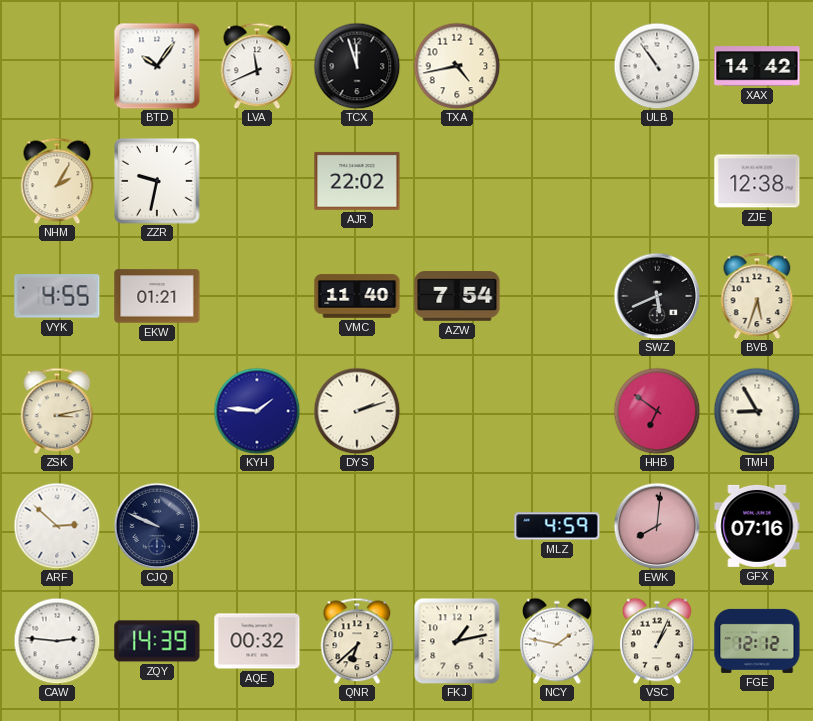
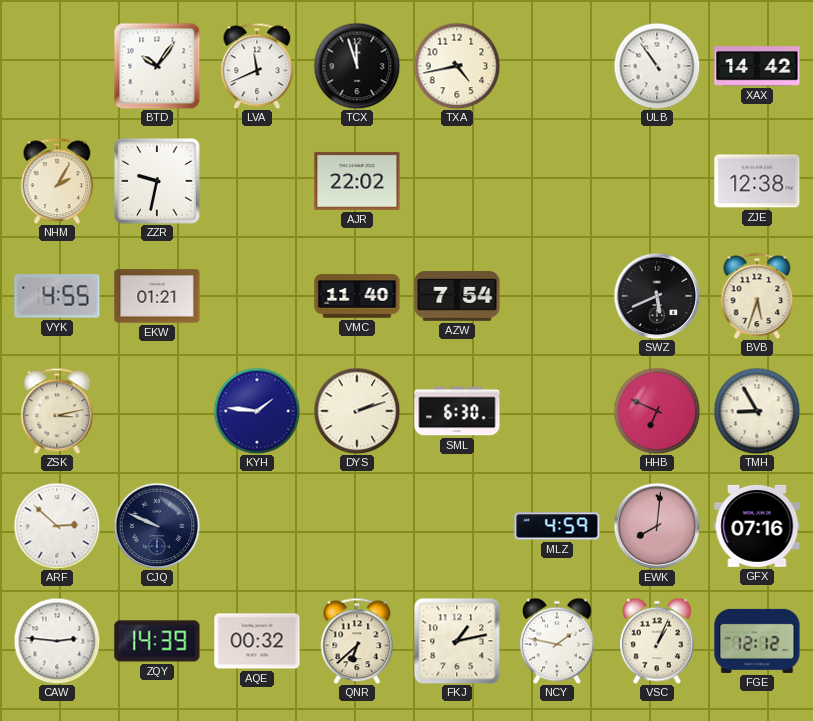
SML: none -> 6:30 (457, 411)
HHB: 6:51 -> 6:49 (657, 411)
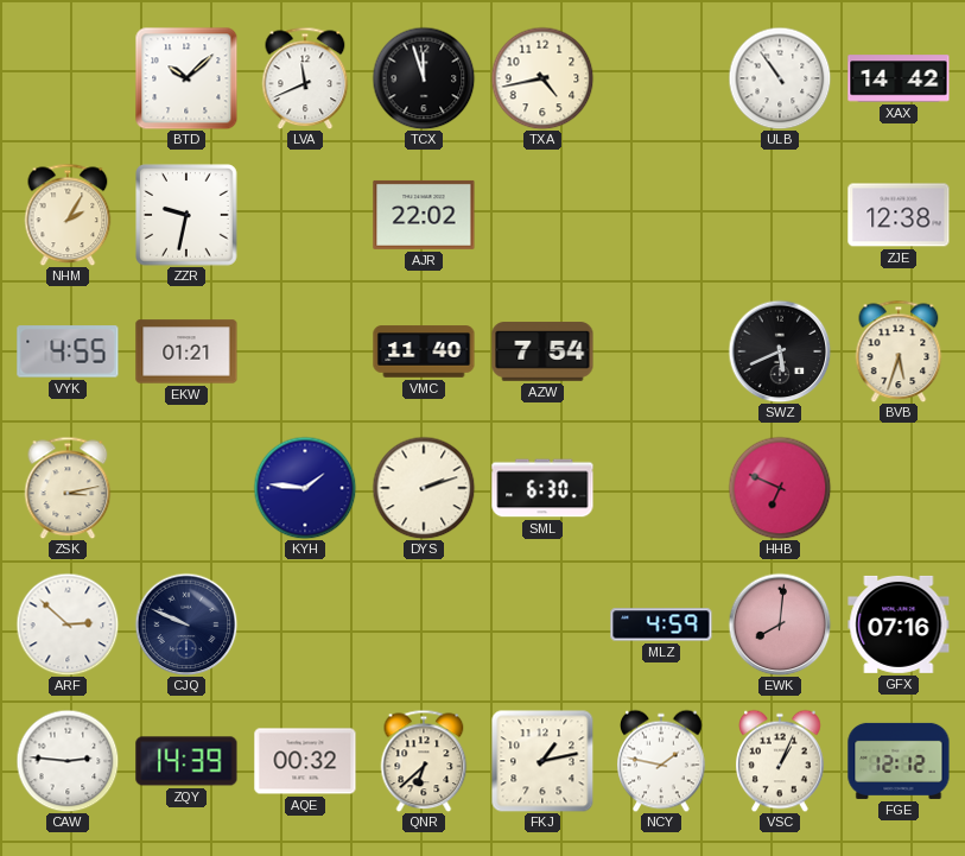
BTD: 10:06 -> 10:08 (186, 78)
TMH: 8:55 -> none (757, 411)
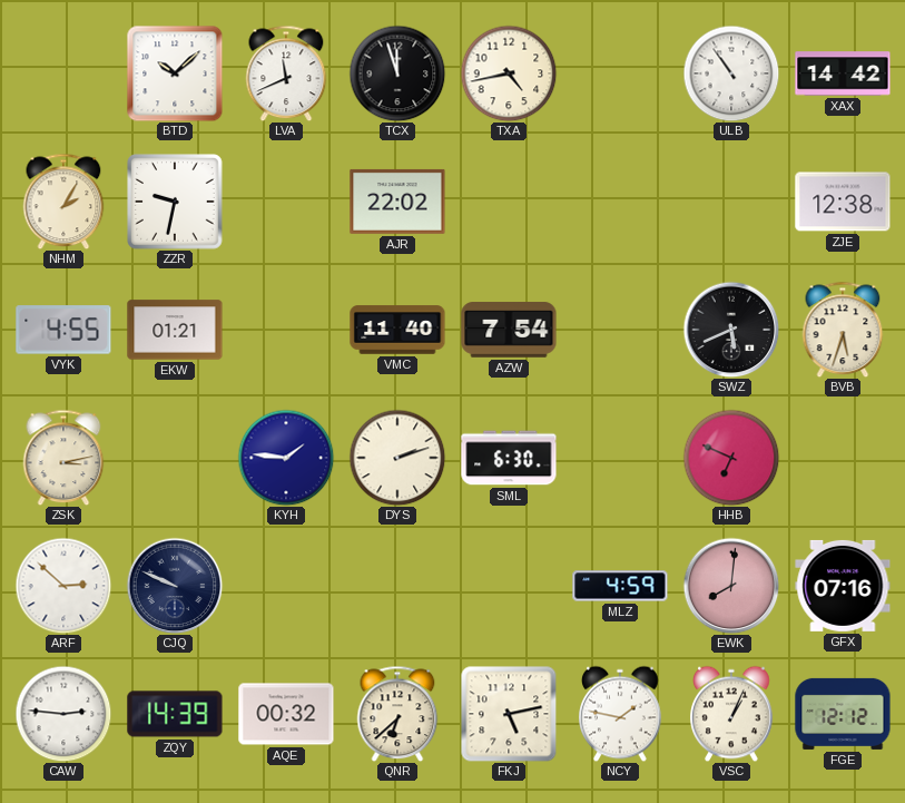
FKJ: 1:13 -> 5:13 (509, 714)
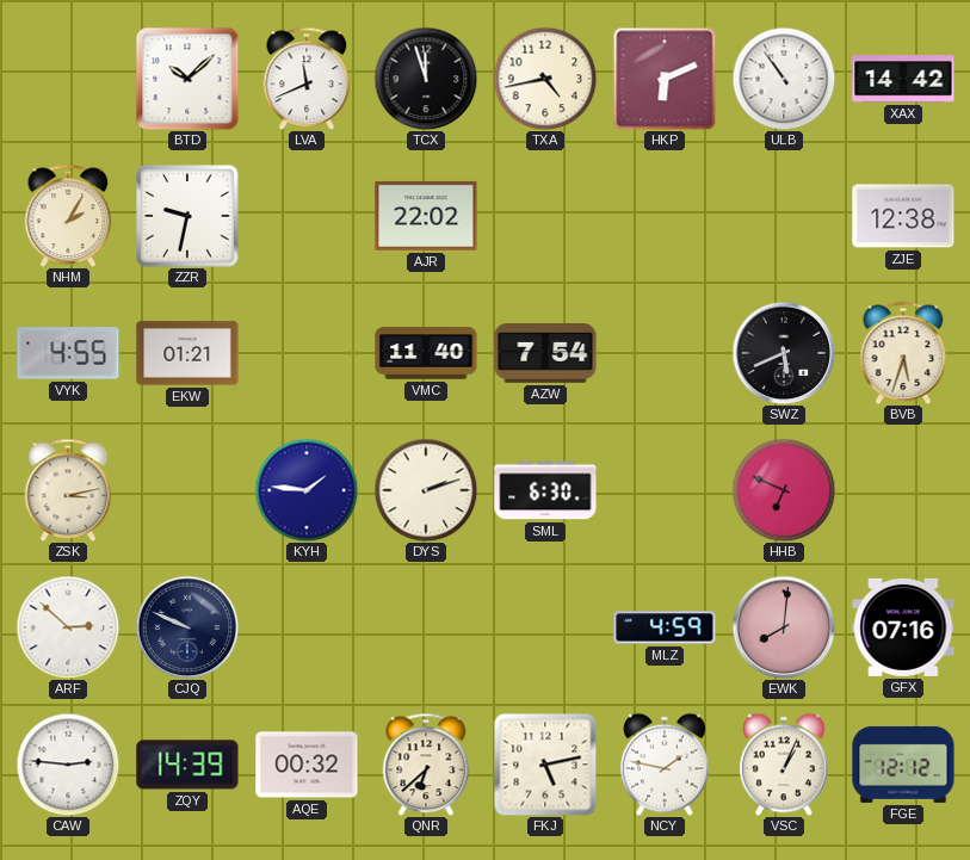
HKP: none -> 6:11 (665, 79)
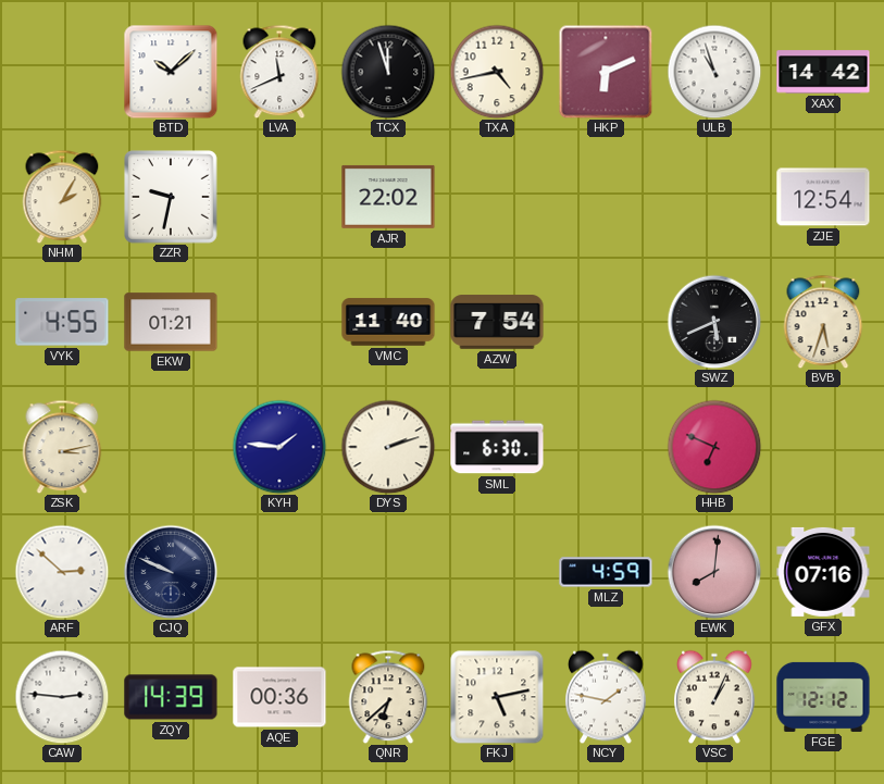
ULB: 10:54 -> 10:57 (714, 72)
ZJE: 12:38 -> 12:54 (823, 197)
AQE: 00:32 -> 00:36 (279, 697)
